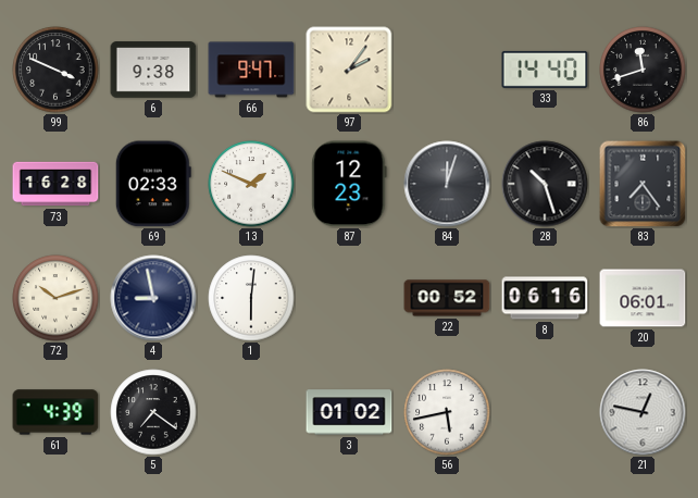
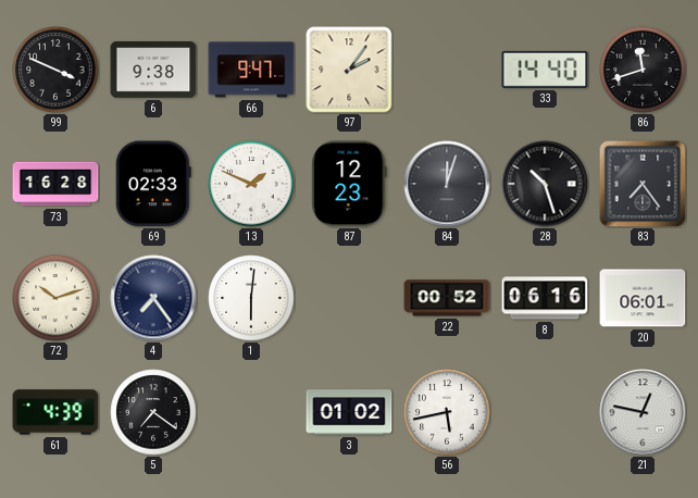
4: 8:58 -> 7:24 (153, 298)
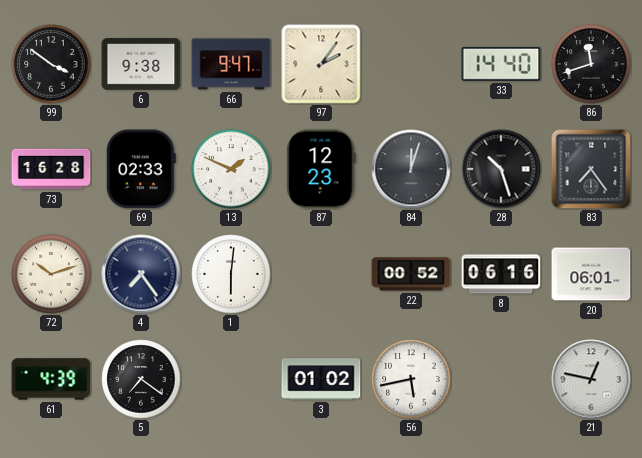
99: 3:49 -> 3:51 (51, 64)
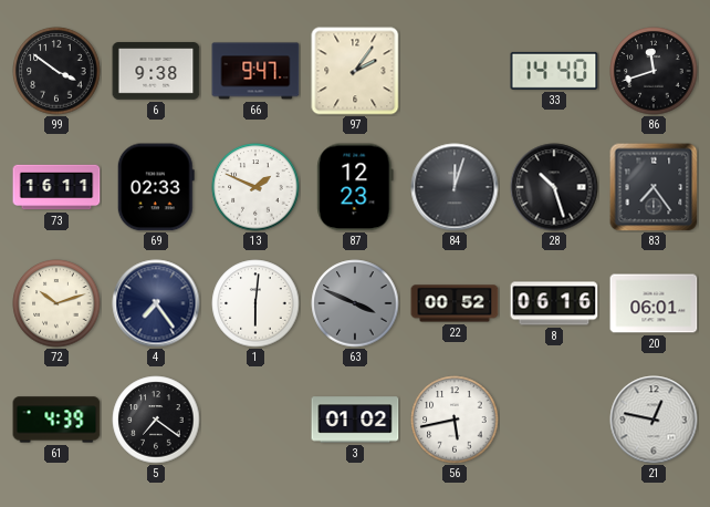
73: 16:28 -> 16:11 (56, 187)
63: none -> 3:49 (355, 303)
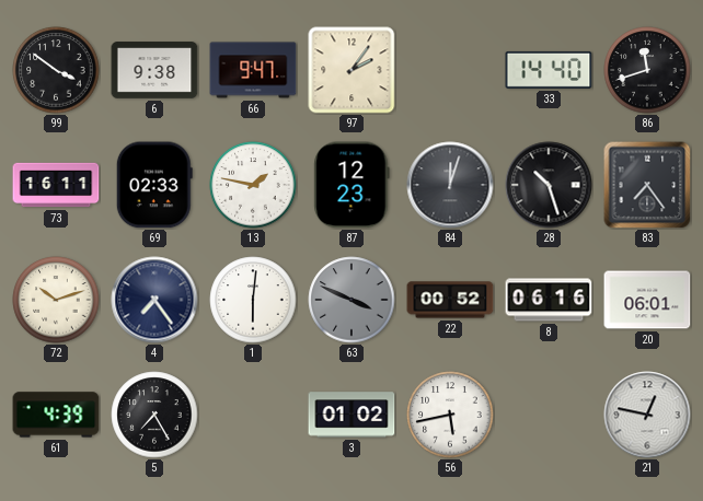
13: 1:49 -> 1:47 (253, 185)
5: 7:21 -> 7:25 (154, 415)
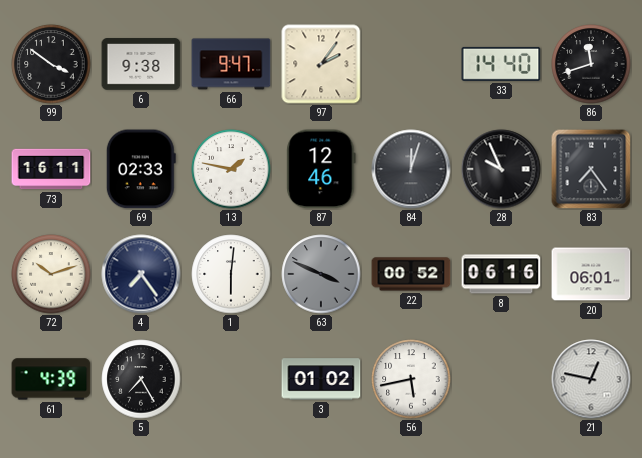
87: 12:23 -> 12:46 (321, 169)
28: 10:27 -> 9:56 (501, 169)
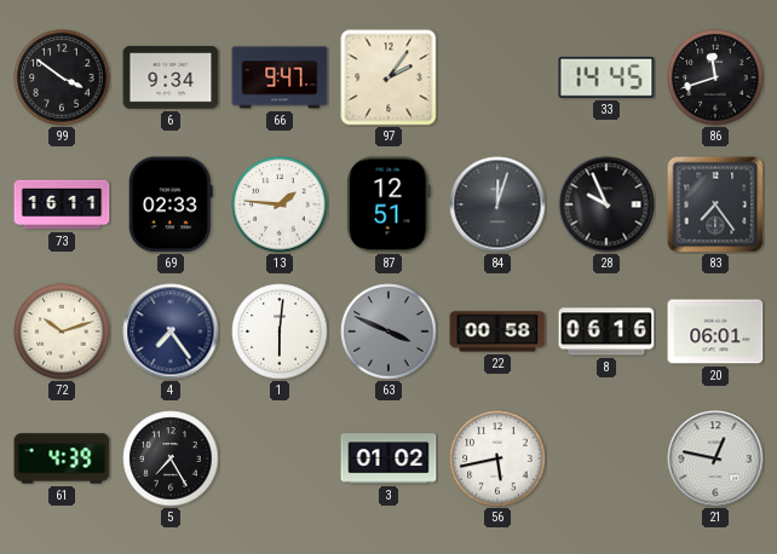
6: 9:38 -> 9:34 (171, 77)
33: 14:40 -> 14:45 (606, 77)
13: 1:47 -> 1:46 (280, 204)
87: 12:46 -> 12:51 (388, 204)
22: 00:52 -> 00:58 (497, 331)
